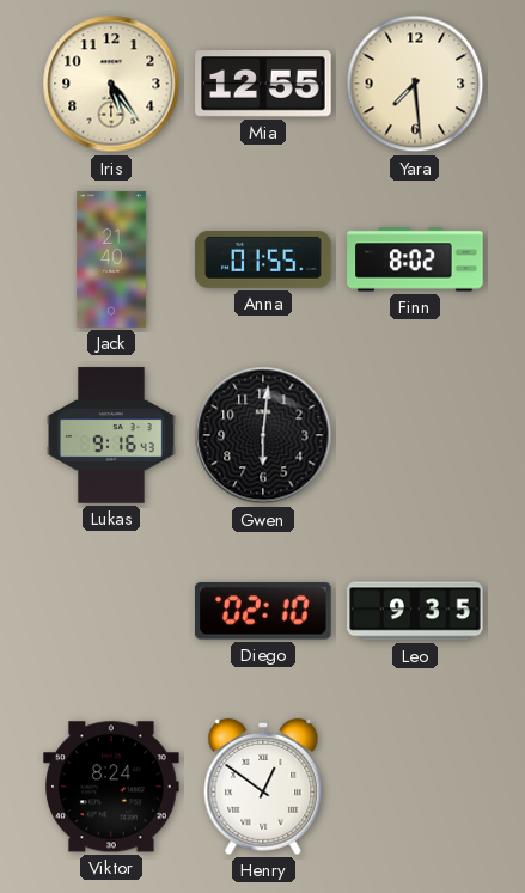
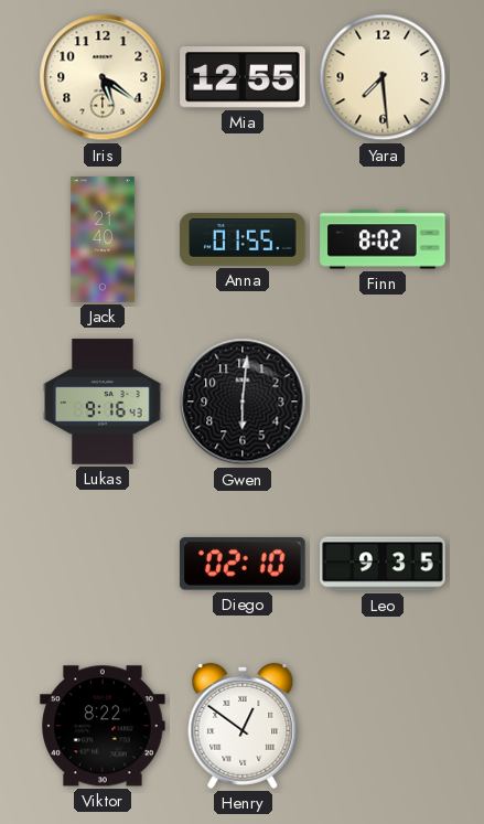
Iris: 5:24 -> 5:21 (103, 77)
Viktor: 8:24 -> 8:22 (103, 726)
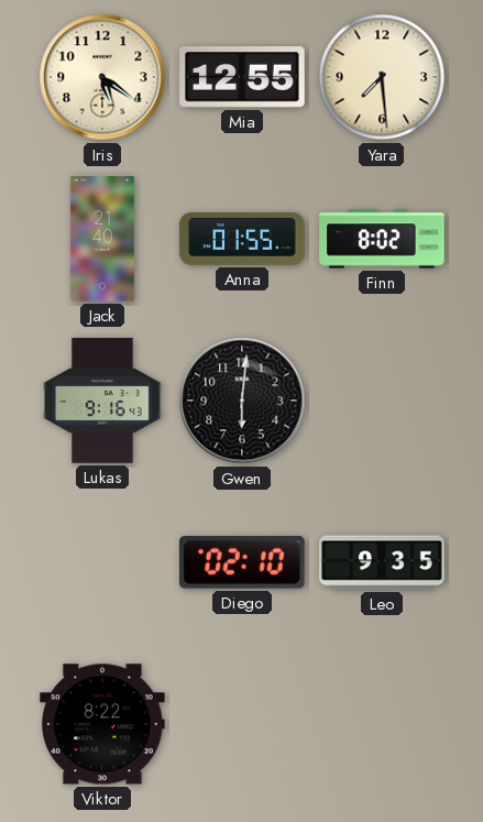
Henry: 12:51 -> none (243, 726)
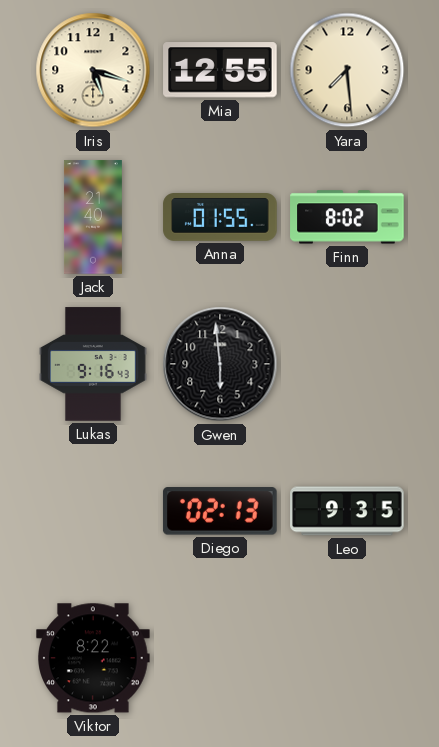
Iris: 5:21 -> 5:18 (93, 70)
Gwen: 6:01 -> 5:59 (220, 364)
Diego: 02:10 -> 02:13 (220, 511)
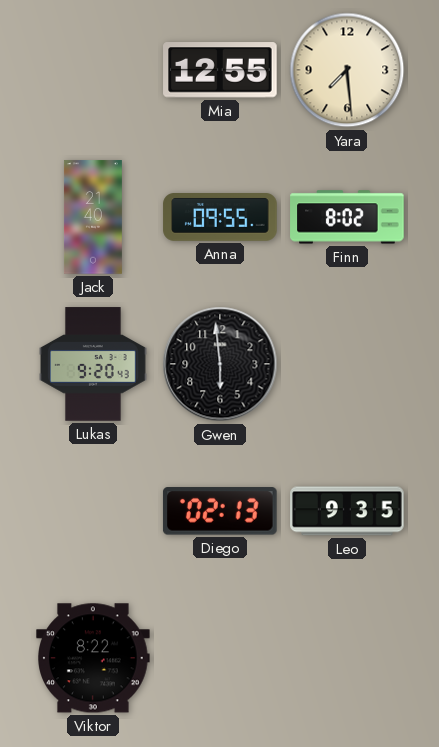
Iris: 5:18 -> none (93, 70)
Anna: 01:55 -> 09:55 (220, 218)
Lukas: 9:16 -> 9:20 (94, 364)
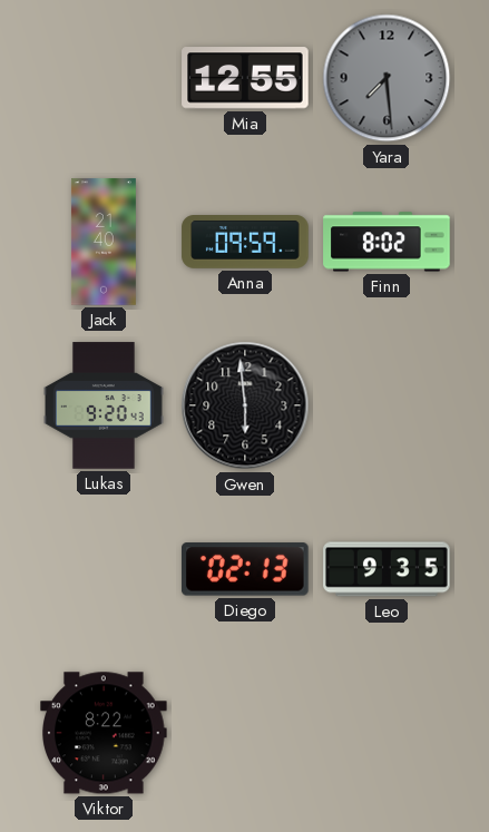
Yara dial: cream -> grey (387, 78)
Anna: 09:55 -> 09:59 (245, 243)
